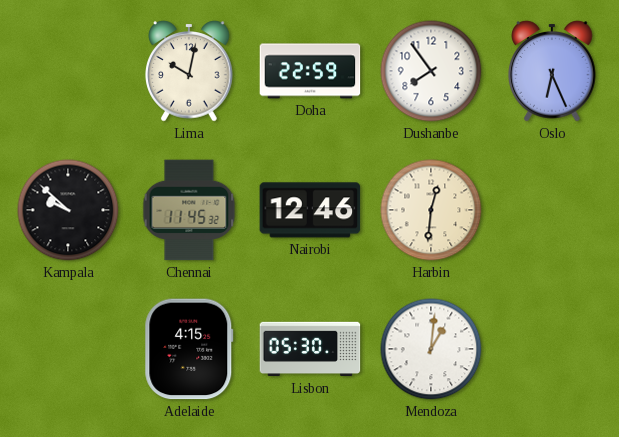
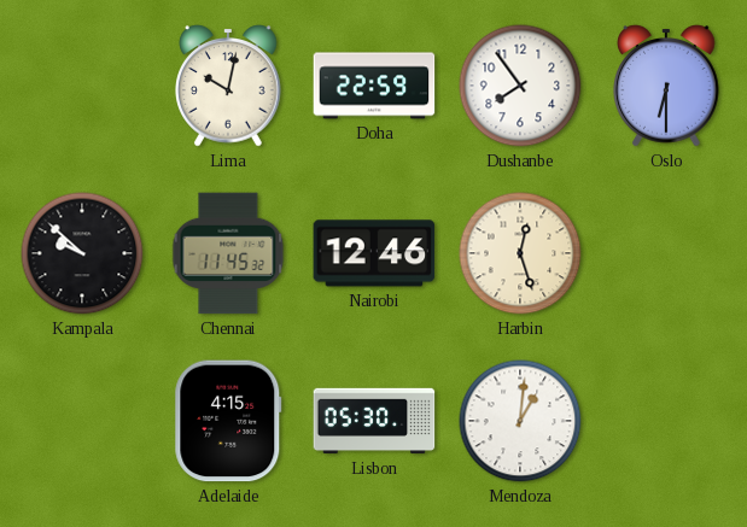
Oslo: 6:26 -> 6:30 (666, 86)
Harbin: 12:31 -> 12:27 (520, 253)
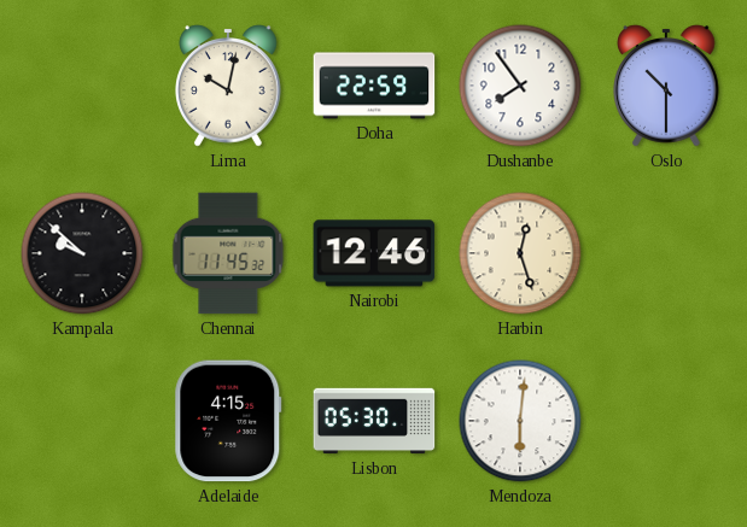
Oslo: 6:30 -> 10:30 (666, 86)
Mendoza: 1:01 -> 6:01 (520, 421)
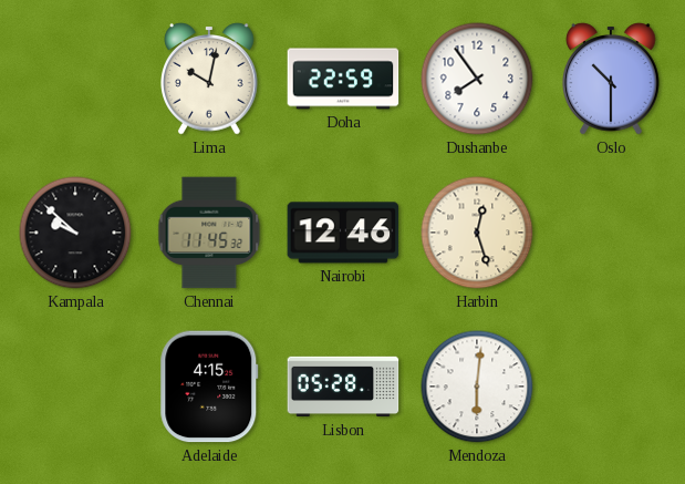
Lisbon: 05:30 -> 05:28 (343, 387)
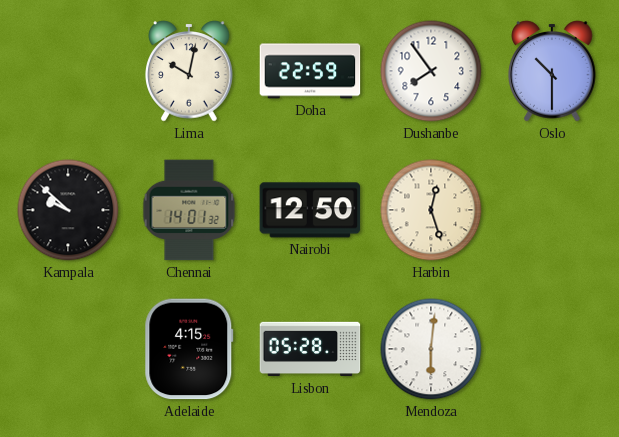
Chennai: 11:45 -> 14:01 (189, 210)
Nairobi: 12:46 -> 12:50 (310, 210)
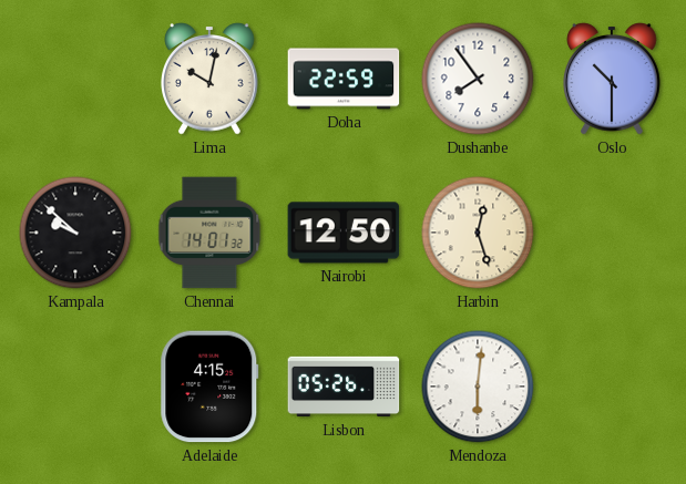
Lisbon: 05:28 -> 05:26 (344, 387)
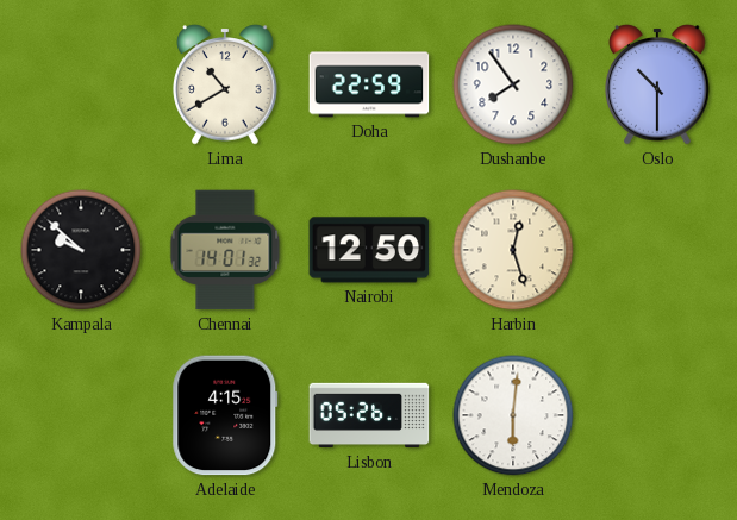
Lima: 10:02 -> 10:40 (225, 84)
